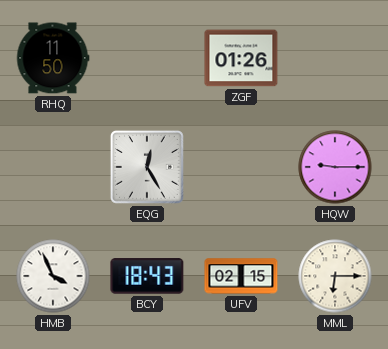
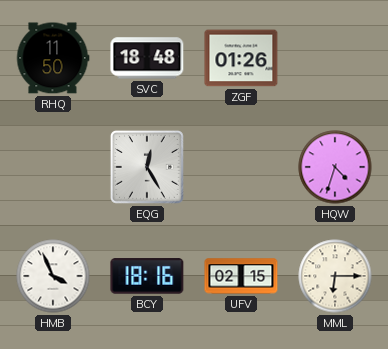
SVC: none -> 18:48 (147, 58)
HQW: 9:15 -> 4:33 (335, 167)
BCY: 18:43 -> 18:16 (147, 276)
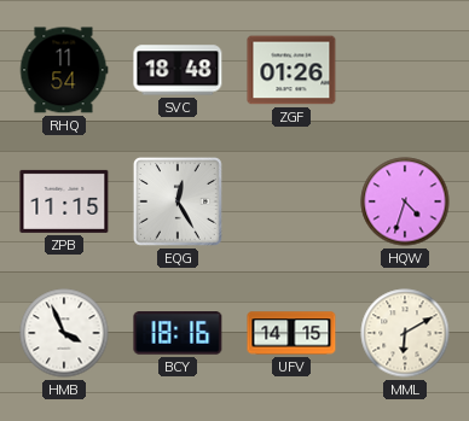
RHQ: 11:50 -> 11:54 (64, 70)
ZPB: none -> 11:15 (64, 201)
UFV: 02:15 -> 14:15 (291, 333)
MML: 6:15 -> 6:10 (405, 333)
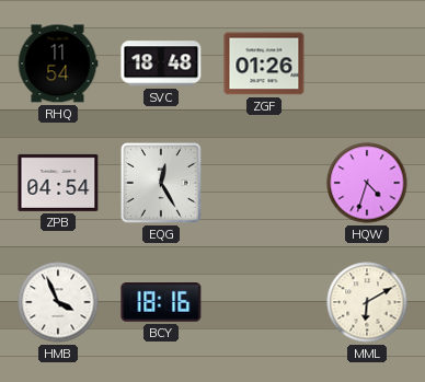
ZPB: 11:15 -> 04:54 (58, 183)
UFV: 14:15 -> none (291, 333)
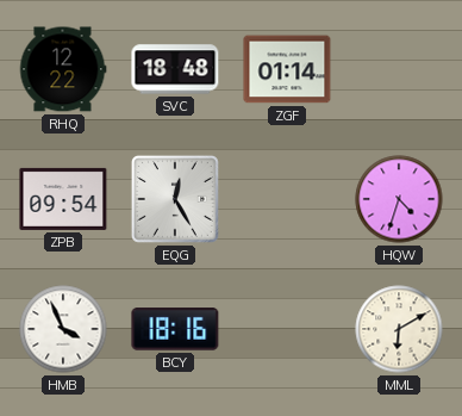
RHQ: 11:54 -> 12:22 (63, 69)
ZGF: 01:26 -> 01:14 (287, 69)
ZPB: 04:54 -> 09:54 (63, 199)
